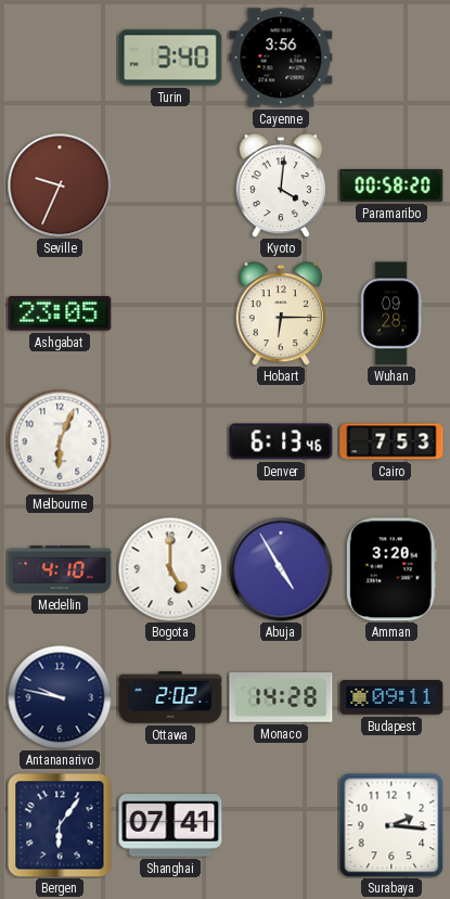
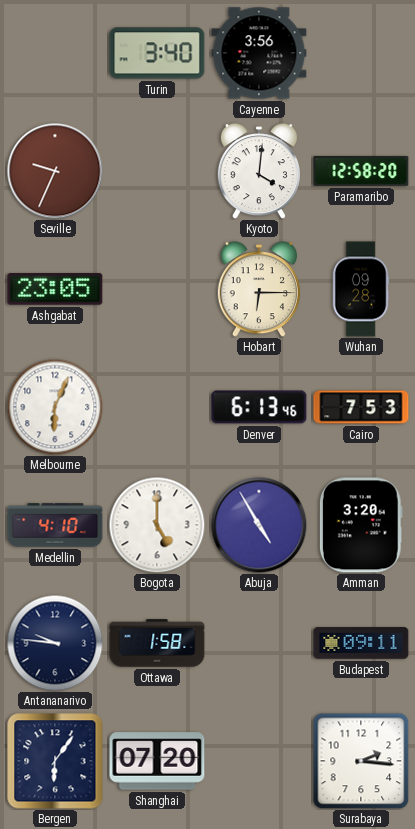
Paramaribo: 00:58 -> 12:58 (361, 171)
Antananarivo: 9:47 -> 9:46 (55, 643)
Ottawa: 2:02 -> 1:58 (157, 643)
Monaco: 14:28 -> none (281, 698)
Shanghai: 07:41 -> 07:20 (157, 761)
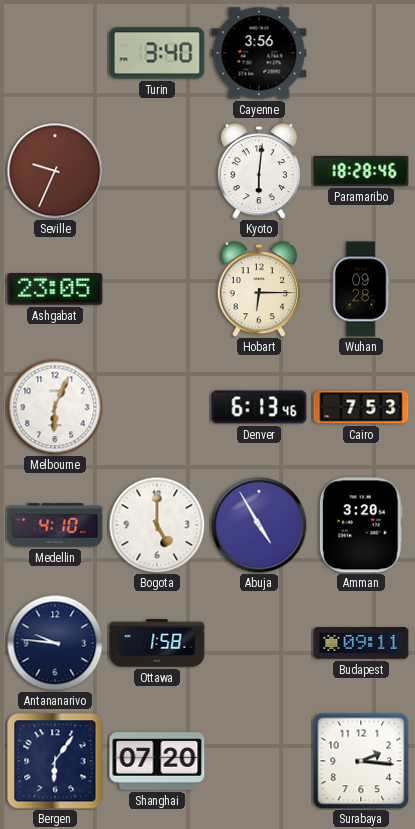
Kyoto: 4:01 -> 6:01 (259, 172)
Paramaribo: 12:58 -> 18:28 (361, 171)
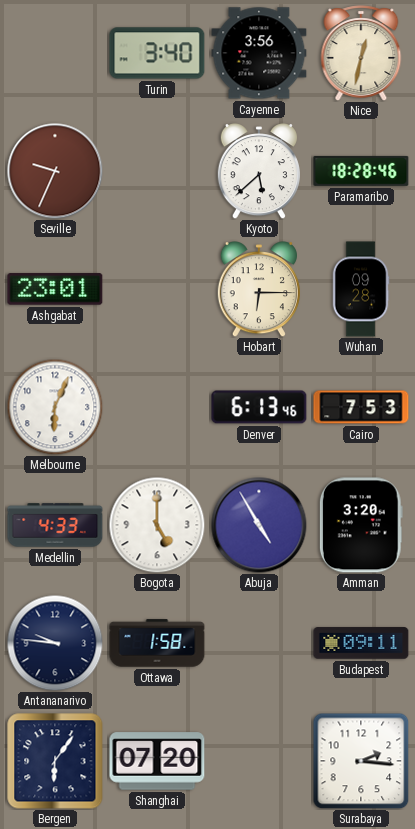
Nice: none -> 12:32 (361, 53)
Kyoto: 6:01 -> 5:38 (259, 172)
Ashgabat: 23:05 -> 23:01 (55, 289)
Medellin: 4:10 -> 4:33 (55, 525)
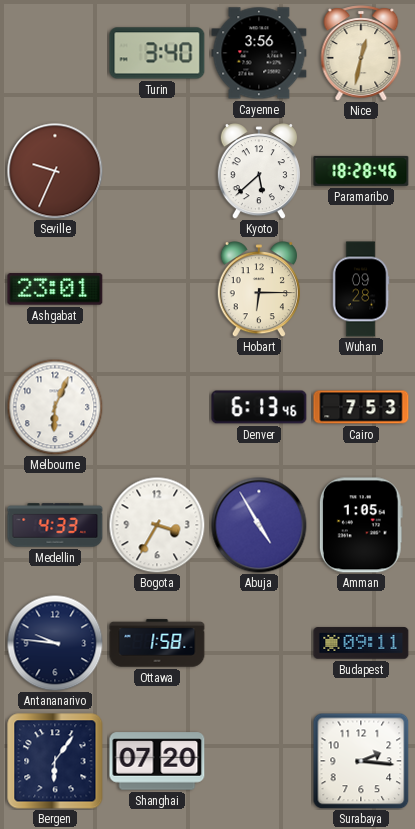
Bogota: 5:00 -> 3:35 (157, 525)
Amman: 3:20 -> 1:05 (361, 525)
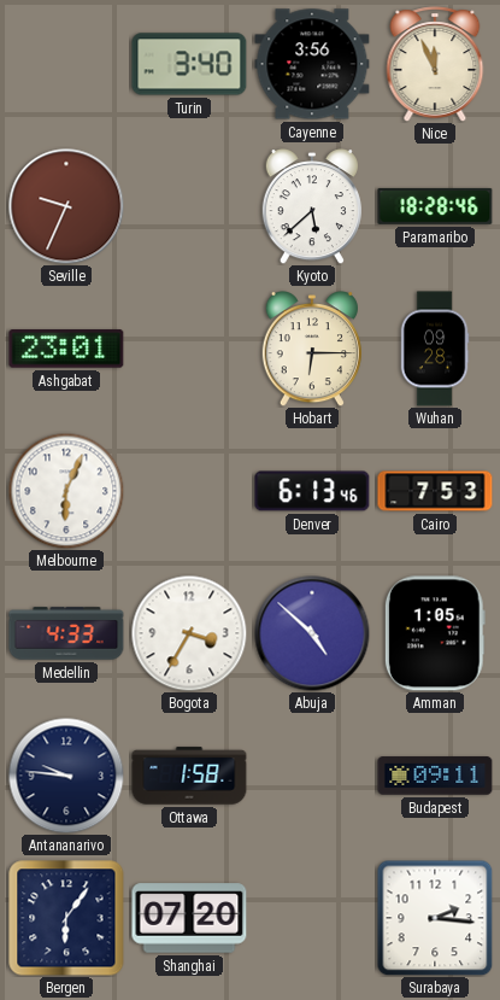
Nice: 12:32 -> 11:56 (435, 64)
Abuja: 4:55 -> 4:52 (312, 633)
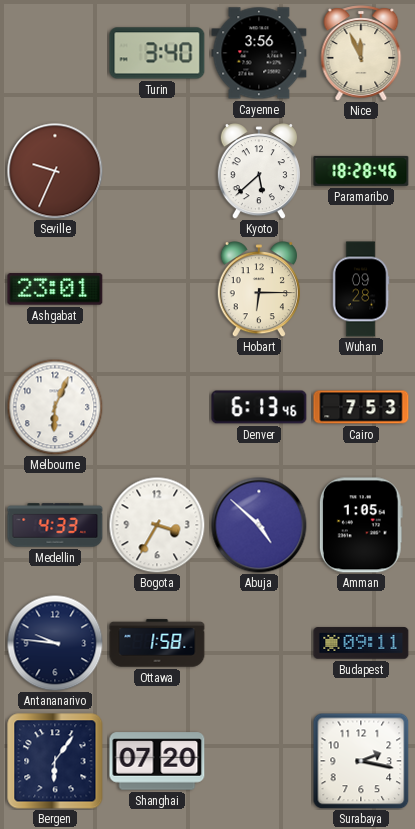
Surabaya: 2:16 -> 2:17 (361, 761)
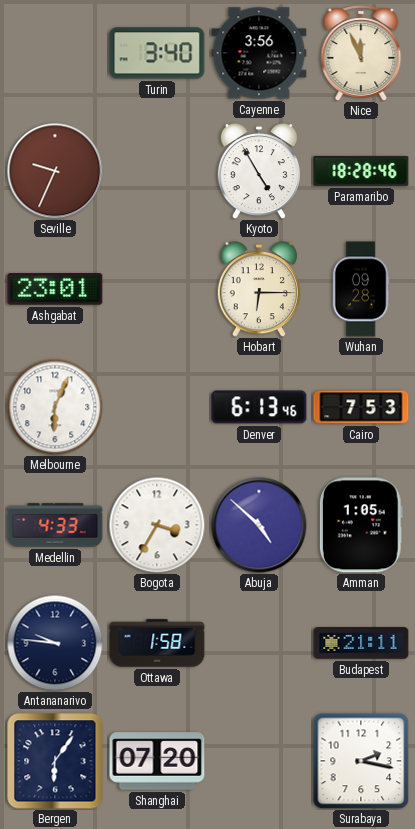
Kyoto: 5:38 -> 4:55 (259, 172)
Budapest: 09:11 -> 21:11 (361, 643)
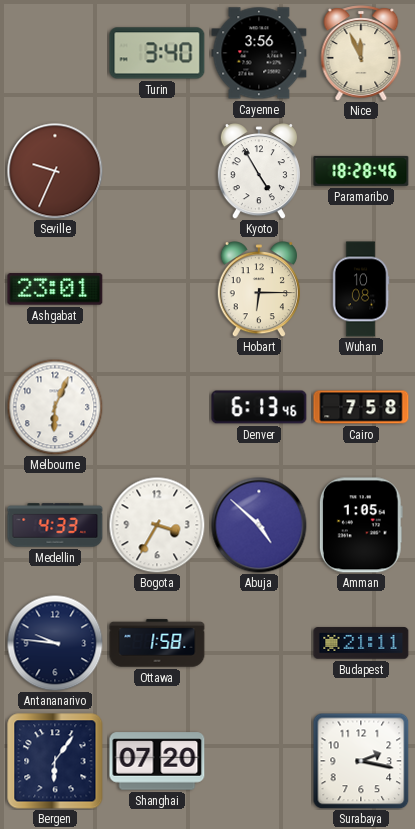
Wuhan: 09:28 -> 10:08 (361, 289)
Cairo: 7:53 -> 7:58 (361, 407)
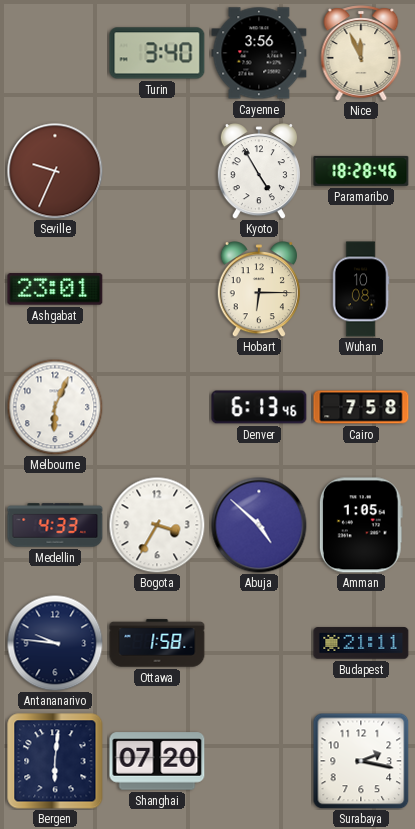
Bergen: 6:06 -> 6:01 (55, 761)
